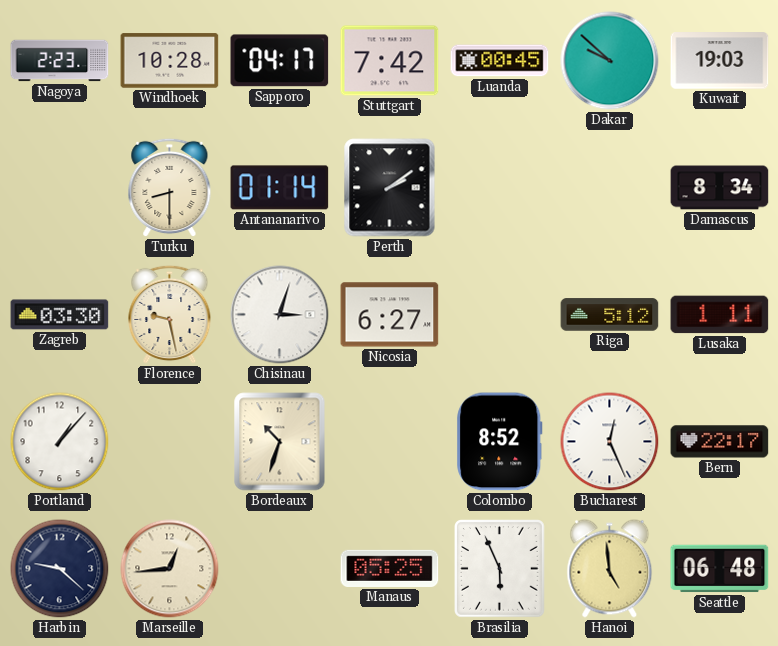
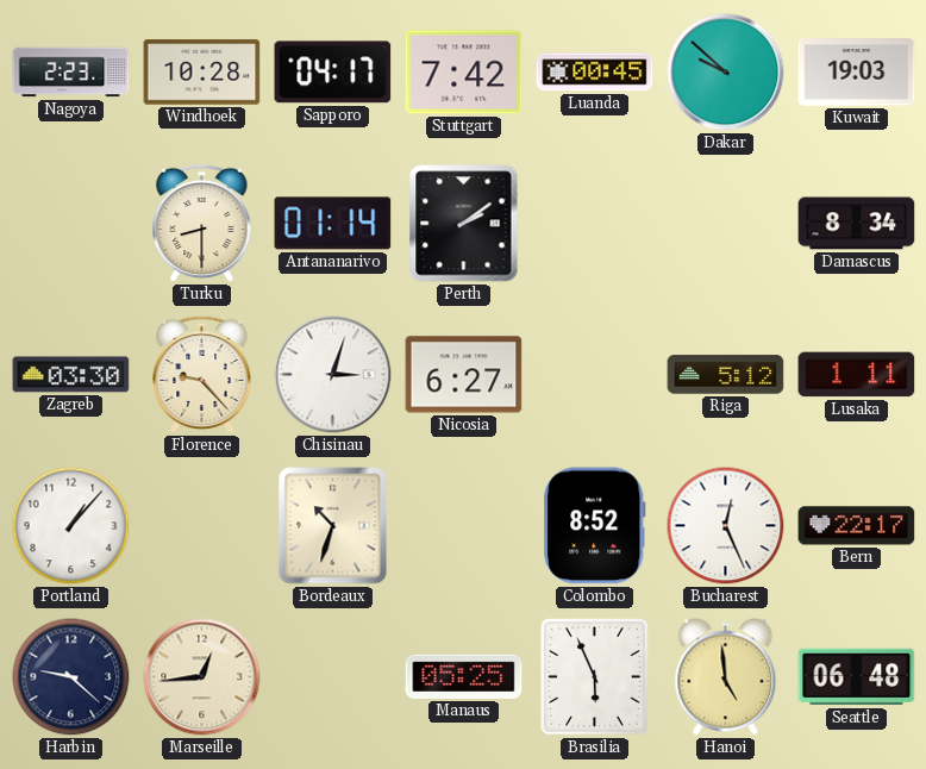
Florence: 9:28 -> 9:23 (202, 375)
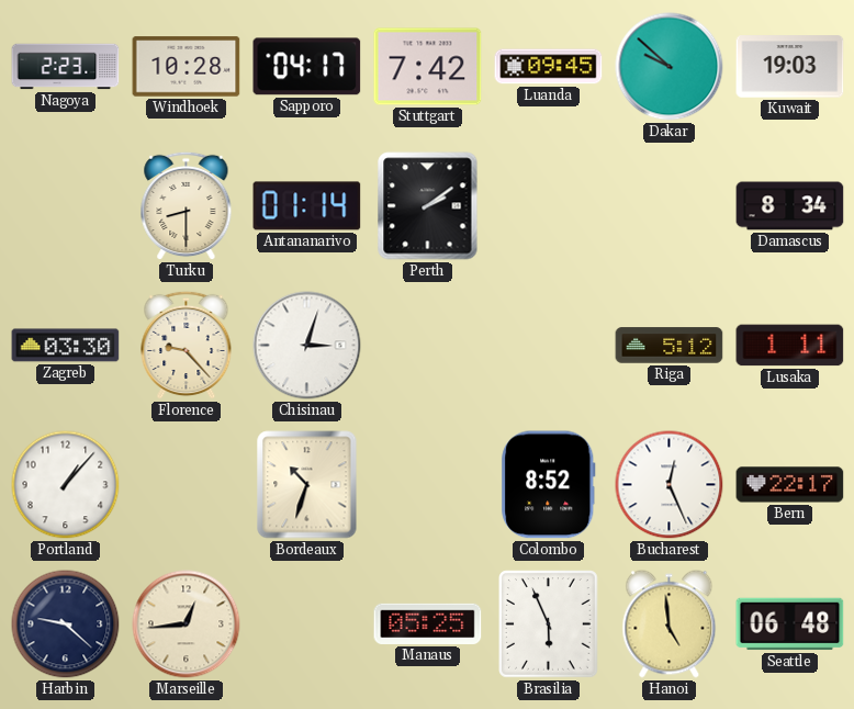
Luanda: 00:45 -> 09:45 (549, 67)
Nicosia: 6:27 -> none (464, 375)
